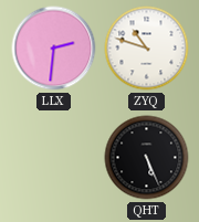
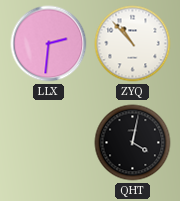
ZYQ: 10:48 -> 10:53 (133, 44)
QHT: 5:26 -> 4:02 (133, 143)
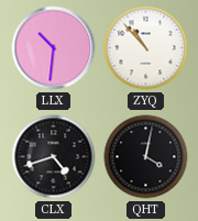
LLX: 2:31 -> 10:31 (54, 48)
CLX: none -> 4:42 (54, 157)
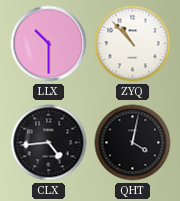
LLX: 10:31 -> 10:30 (49, 44)
CLX: 4:42 -> 4:44 (49, 143)
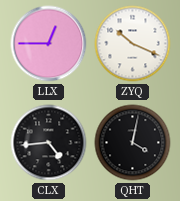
LLX: 10:30 -> 12:45 (49, 44)
ZYQ: 10:53 -> 10:19 (133, 44)
